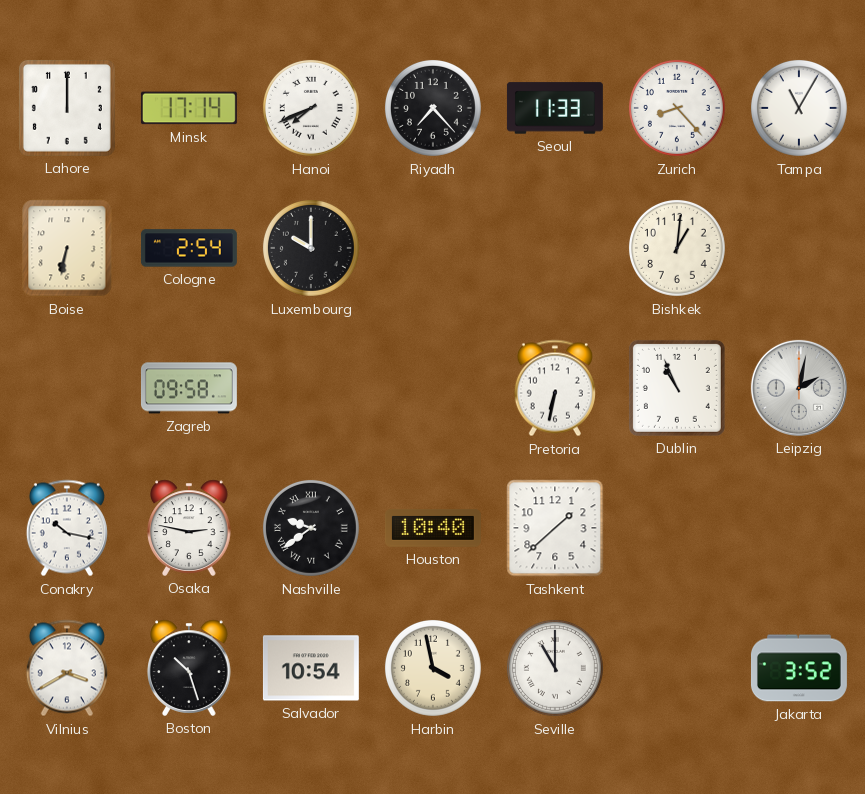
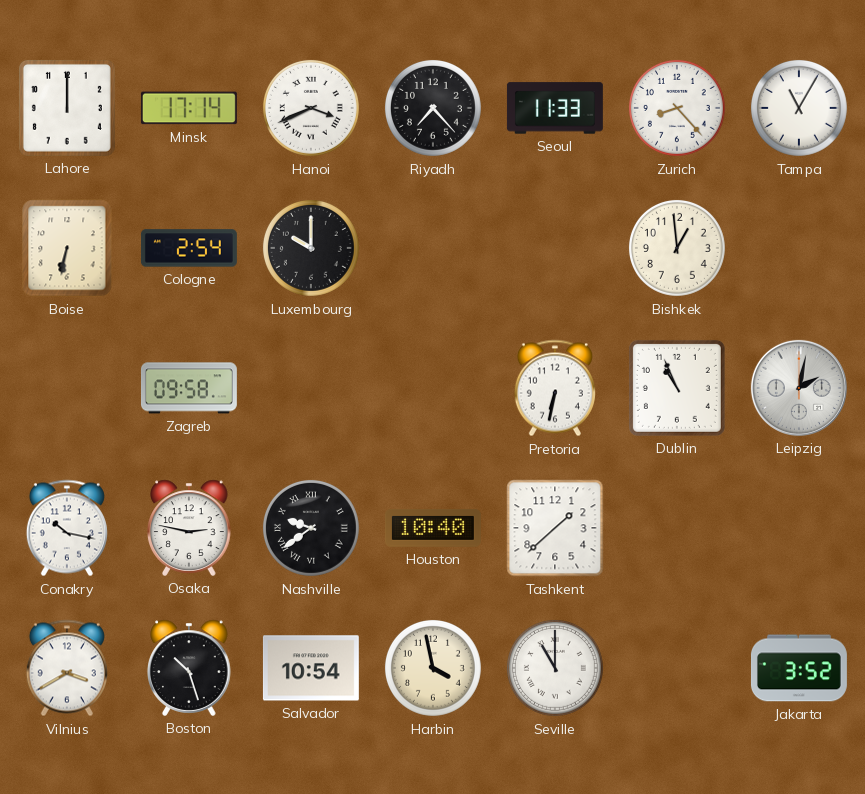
Hanoi: 7:41 -> 3:41 (311, 108)
Bishkek: 1:01 -> 12:59 (677, 248)
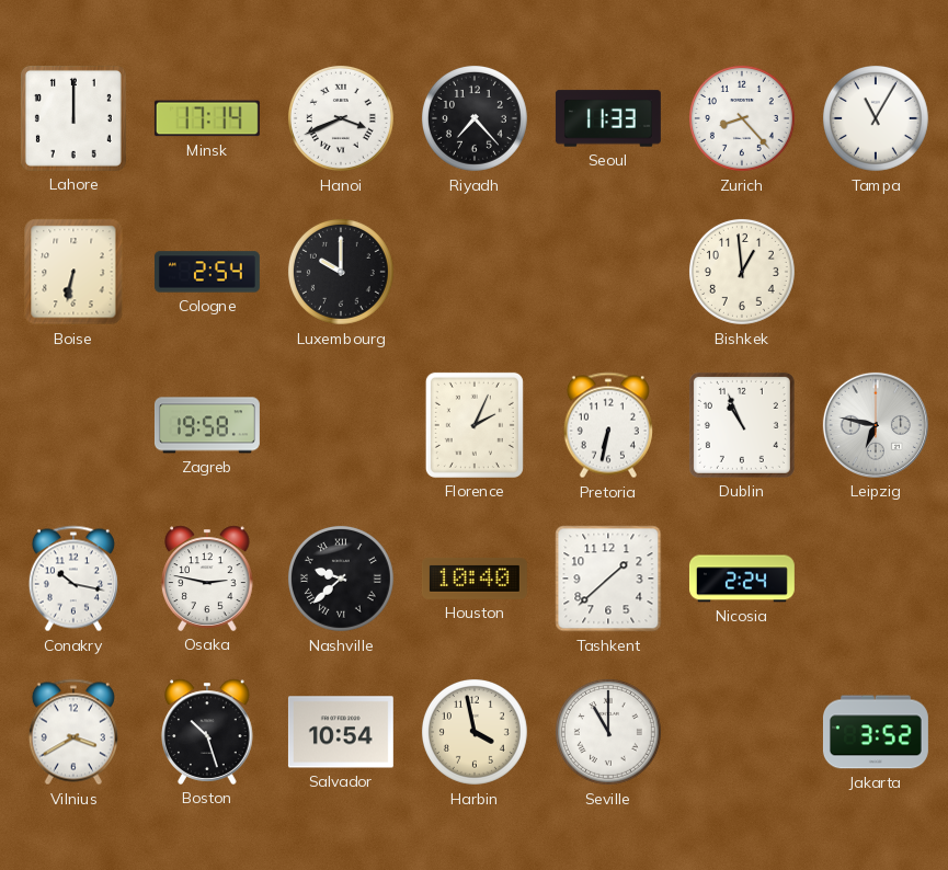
Zagreb: 09:58 -> 19:58 (207, 425)
Florence: none -> 2:04 (475, 425)
Leipzig: 2:02 -> 6:47 (876, 425)
Nashville: 9:39 -> 9:38 (341, 579)
Nicosia: none -> 2:24 (742, 579)
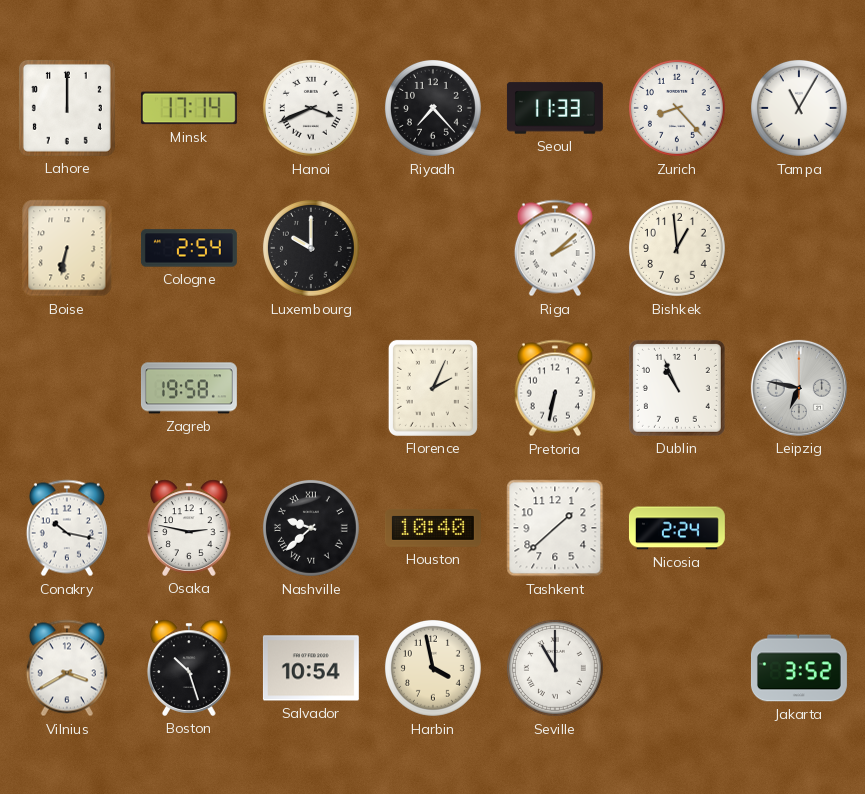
Riga: none -> 2:08 (555, 248)
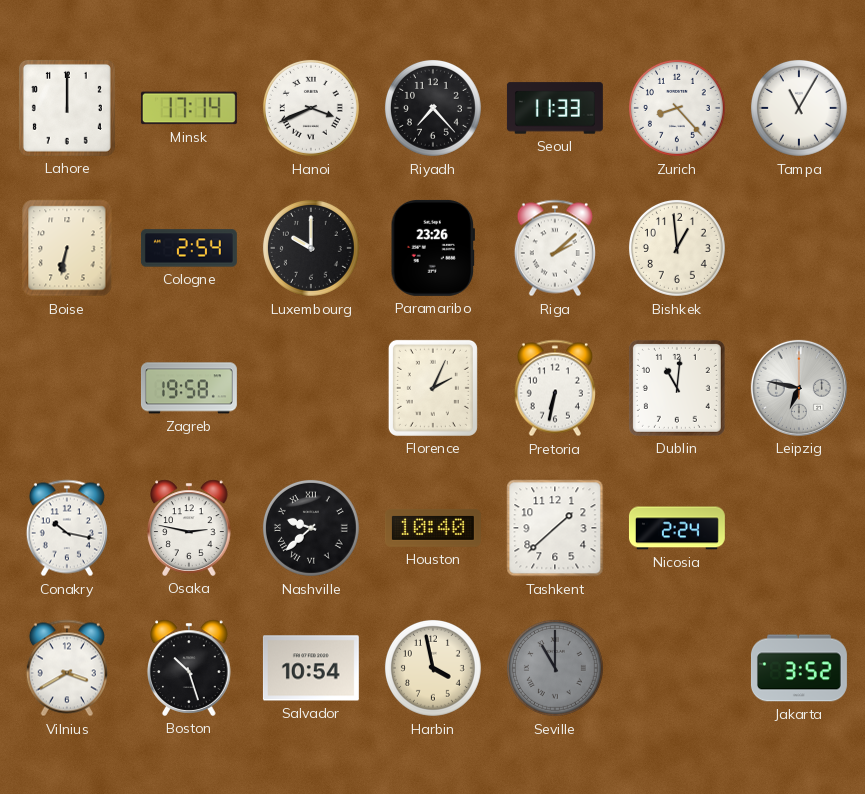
Paramaribo: none -> 23:26 (432, 248)
Dublin: 10:56 -> 11:01 (677, 388)
Seville dial: white -> grey (555, 668)
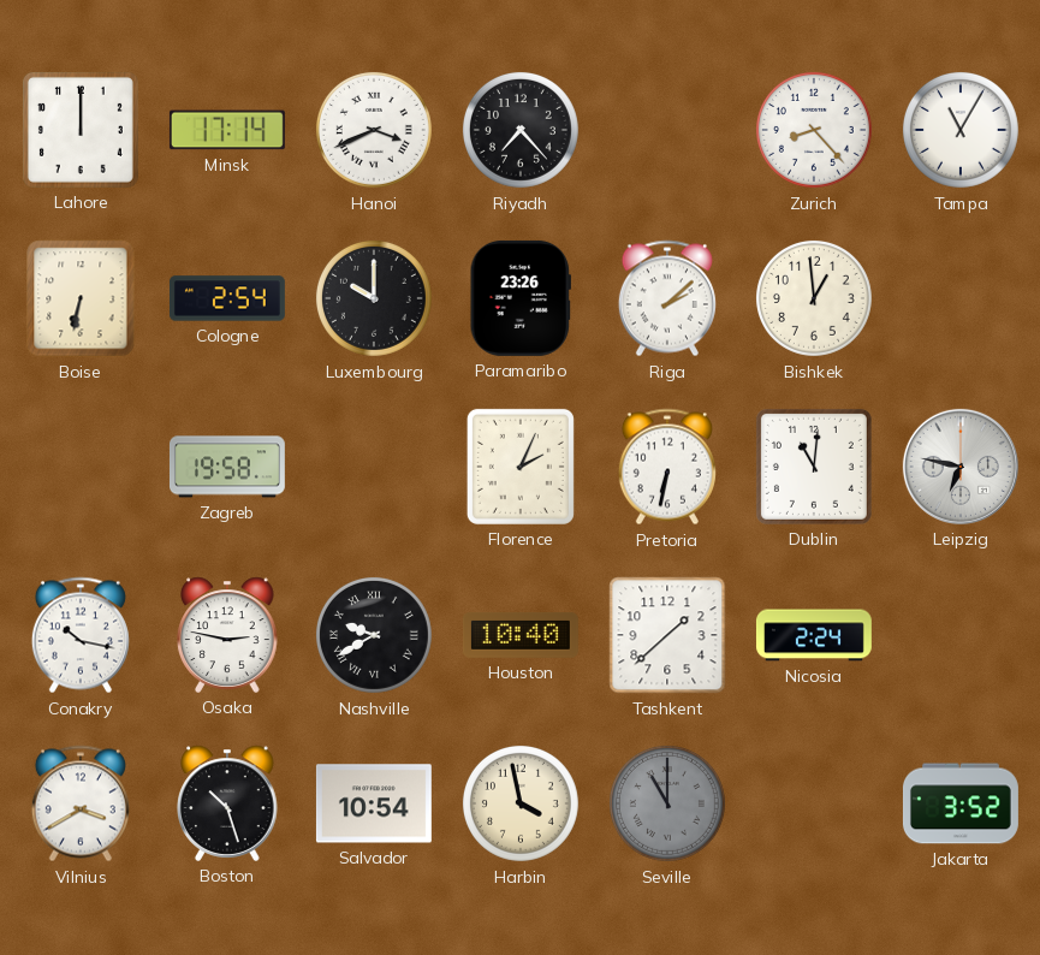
Seoul: 11:33 -> none (555, 108)
Nashville: 9:38 -> 9:40 (374, 635)
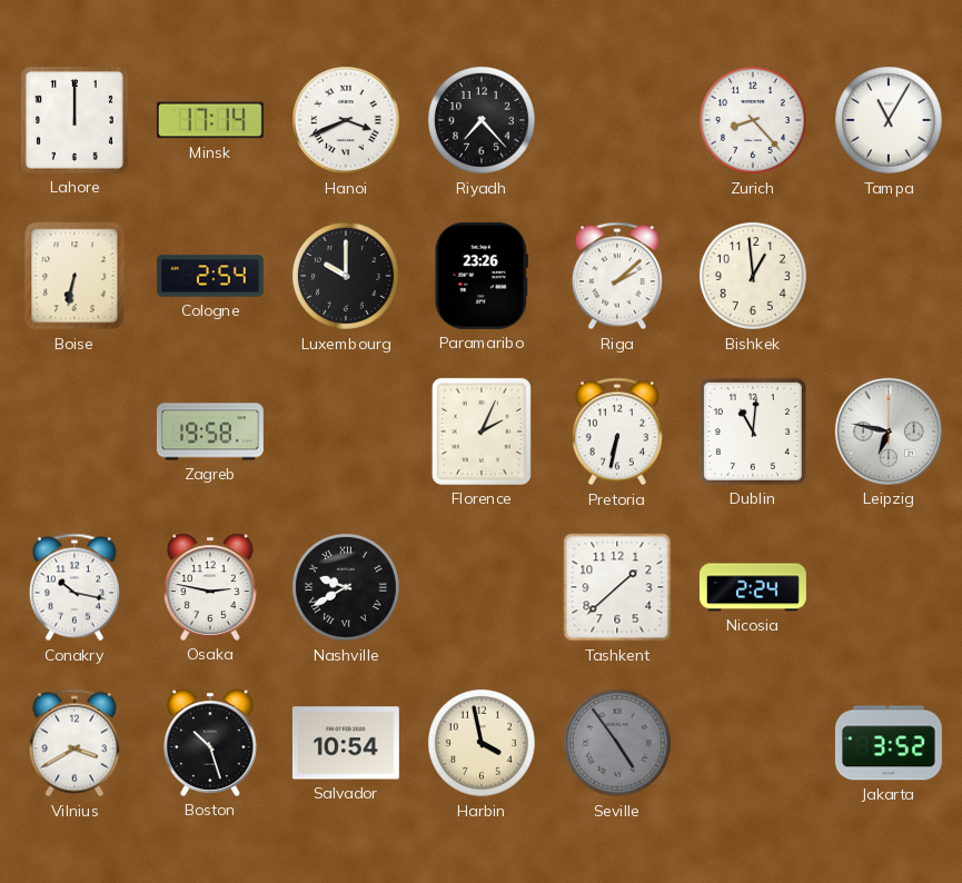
Houston: 10:40 -> none (521, 635)
Seville: 11:00 -> 4:54 (617, 743)
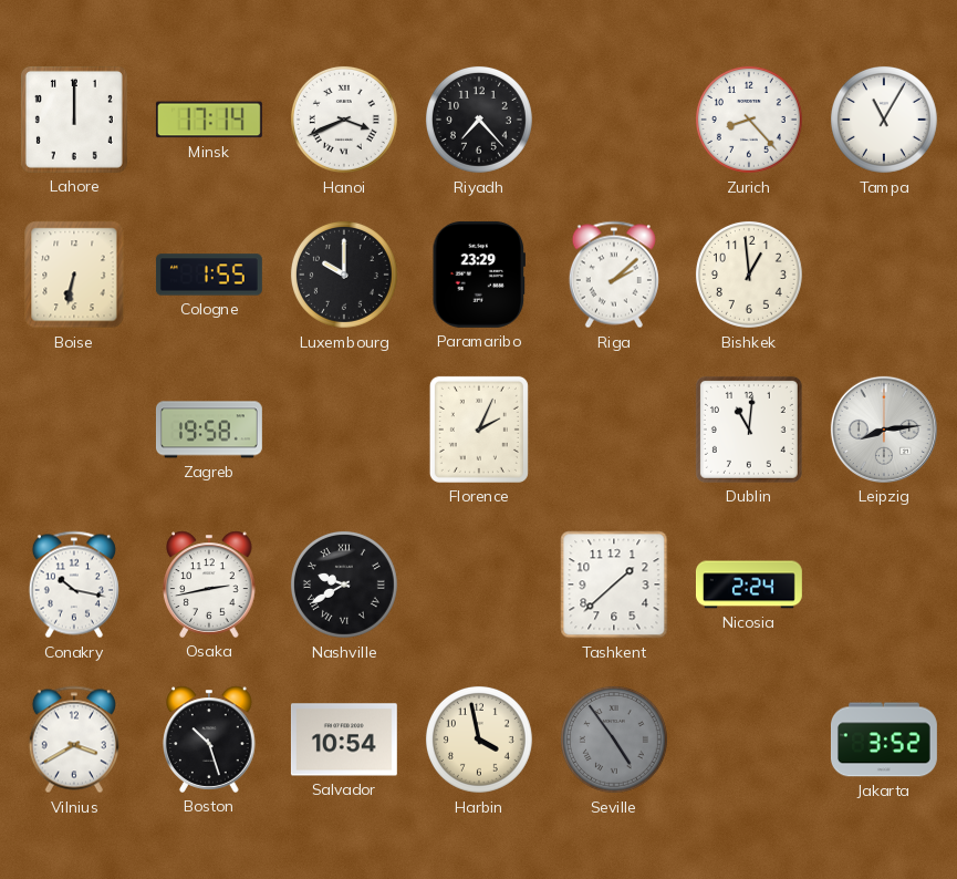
Cologne: 2:54 -> 1:55 (209, 275)
Paramaribo: 23:26 -> 23:29 (478, 275)
Pretoria: 6:32 -> none (617, 431)
Leipzig: 6:47 -> 8:14 (884, 430)
Osaka: 2:47 -> 2:43 (209, 585)
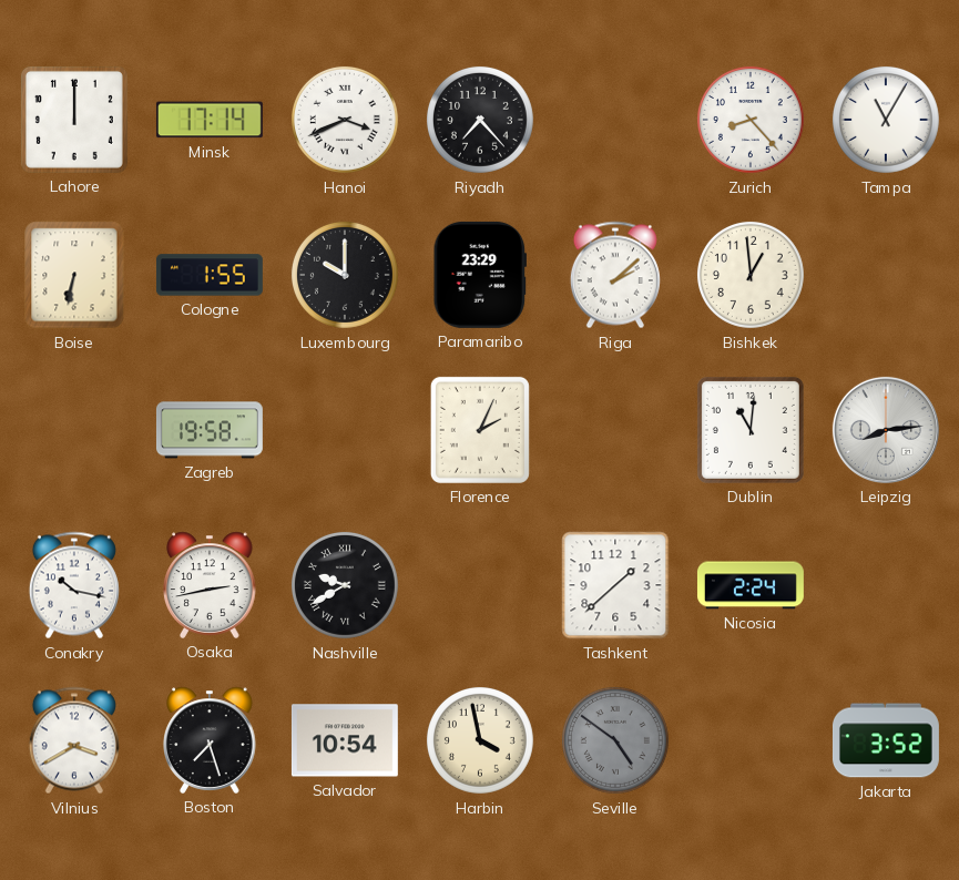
Boston: 10:27 -> 7:27 (210, 740)
Seville: 4:54 -> 4:51 (615, 740)
